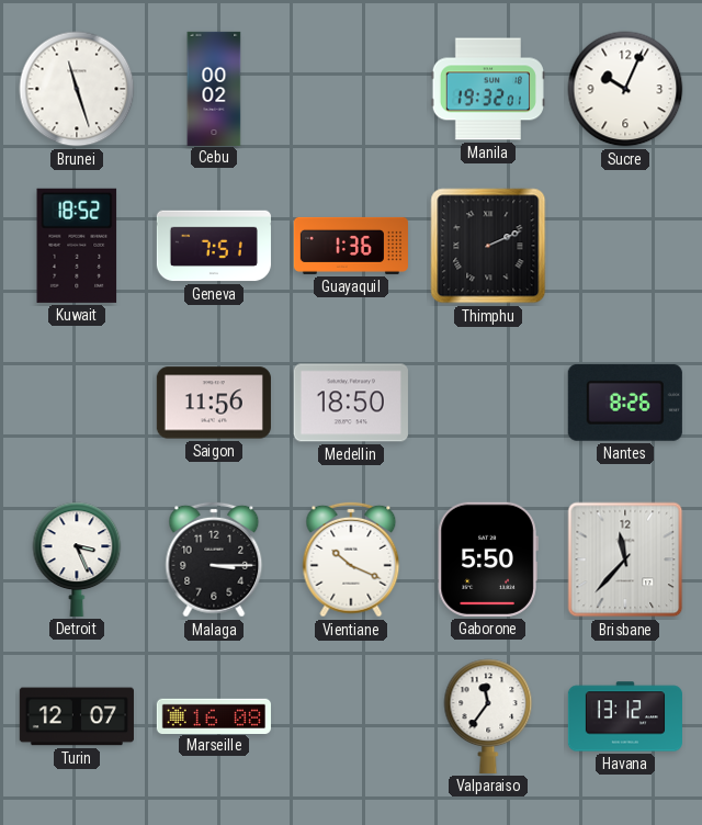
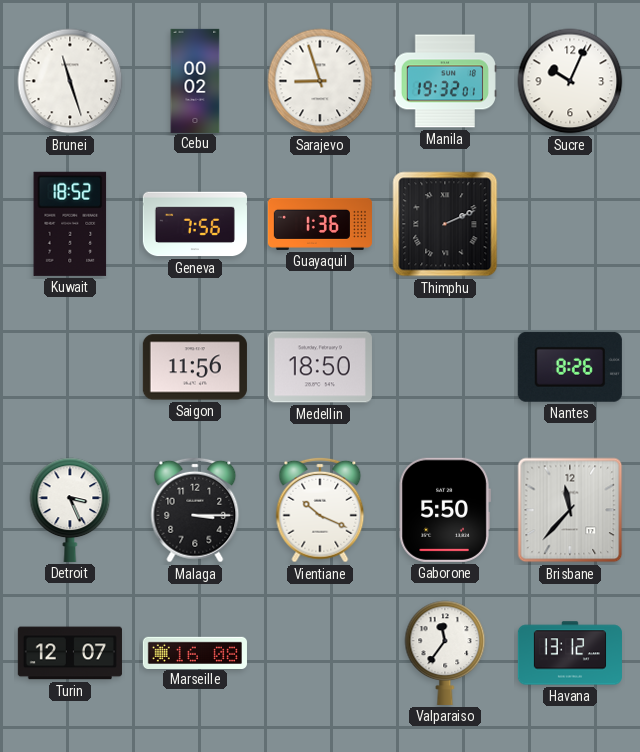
Sarajevo: none -> 8:57 (320, 81)
Geneva: 7:51 -> 7:56 (195, 224)
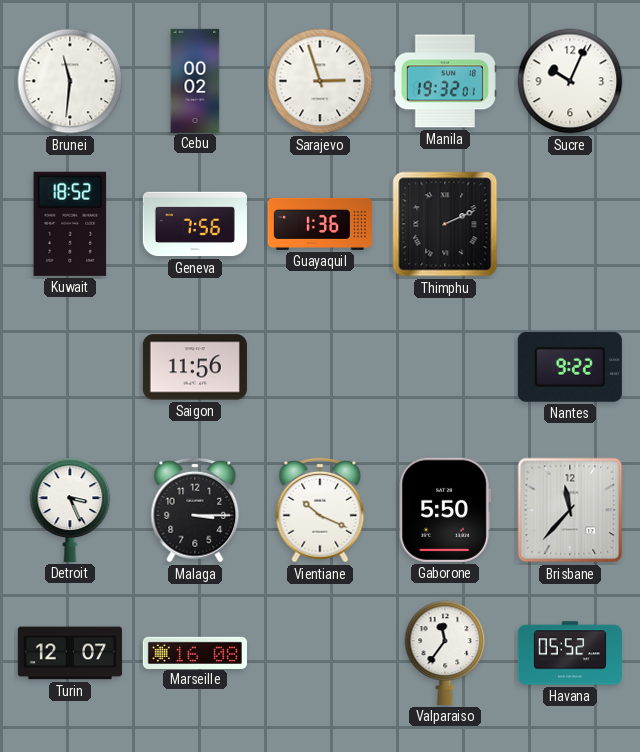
Brunei: 11:27 -> 11:31 (70, 81)
Sarajevo: 8:57 -> 2:57 (320, 81)
Medellin: 18:50 -> none (320, 367)
Nantes: 8:26 -> 9:22 (570, 367)
Havana: 13:12 -> 05:52 (570, 653)
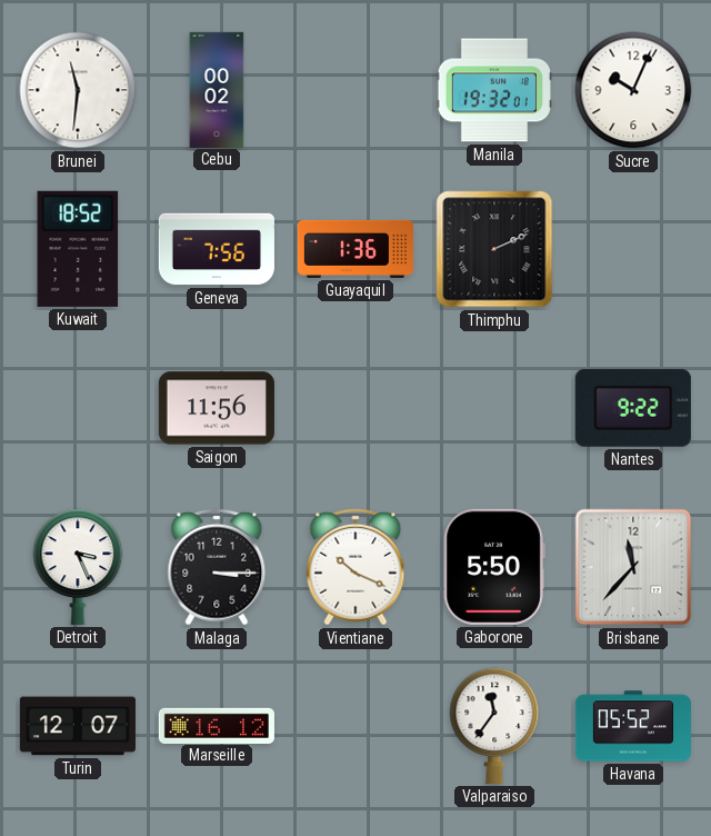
Sarajevo: 2:57 -> none (320, 81)
Marseille: 16:08 -> 16:12 (217, 725)
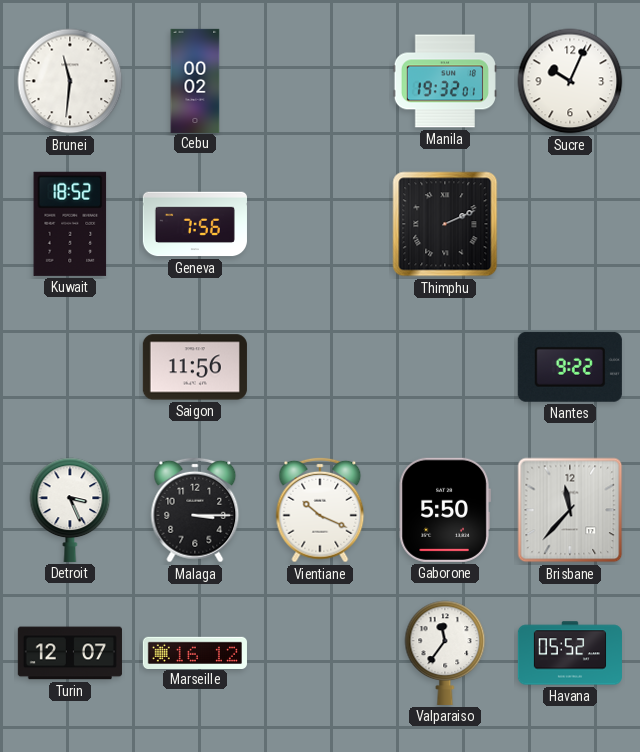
Guayaquil: 1:36 -> none (355, 249)
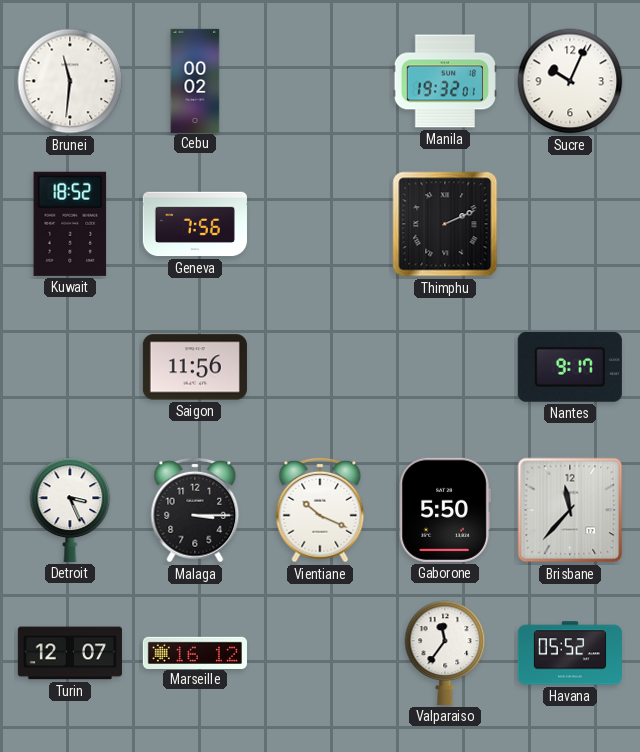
Nantes: 9:22 -> 9:17 (570, 367)
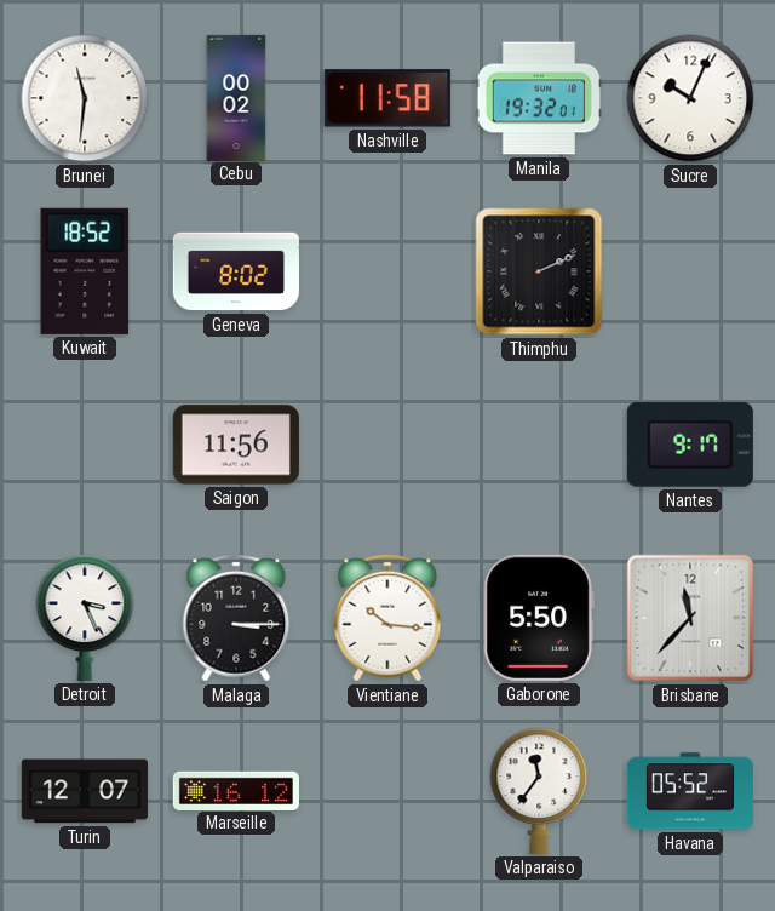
Nashville: none -> 11:58 (387, 98)
Geneva: 7:56 -> 8:02 (236, 271)
Vientiane: 10:19 -> 10:16 (387, 618)
